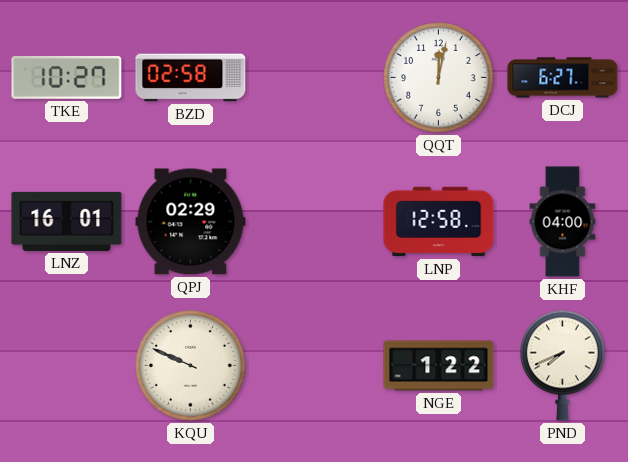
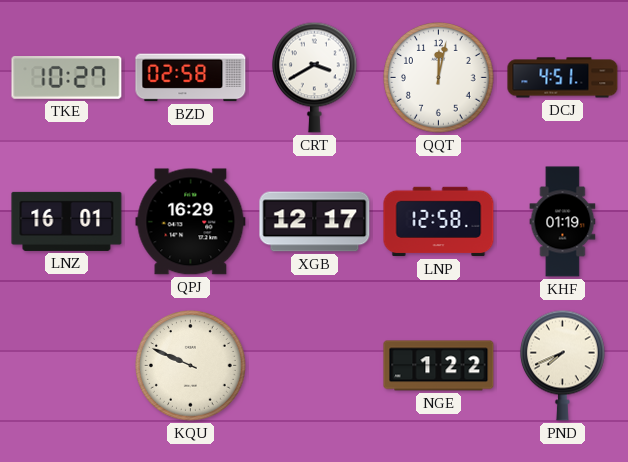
CRT: none -> 3:40 (314, 77)
DCJ: 6:27 -> 4:51 (563, 78)
QPJ: 02:29 -> 16:29 (191, 222)
XGB: none -> 12:17 (315, 222)
KHF: 04:00 -> 01:19 (563, 222)
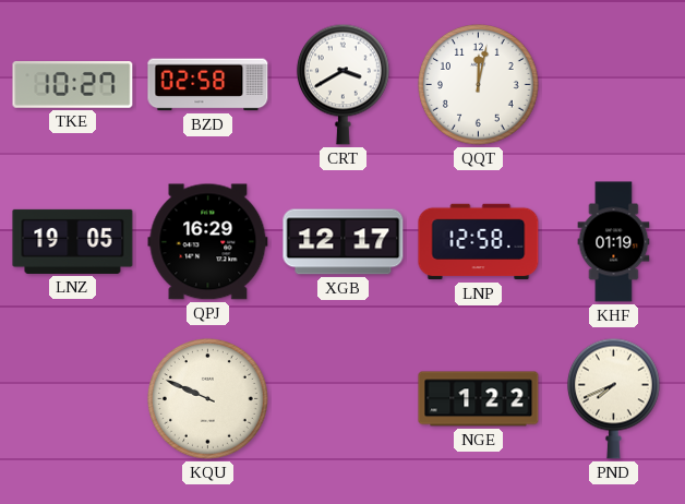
DCJ: 4:51 -> none (563, 78)
LNZ: 16:01 -> 19:05 (73, 241)
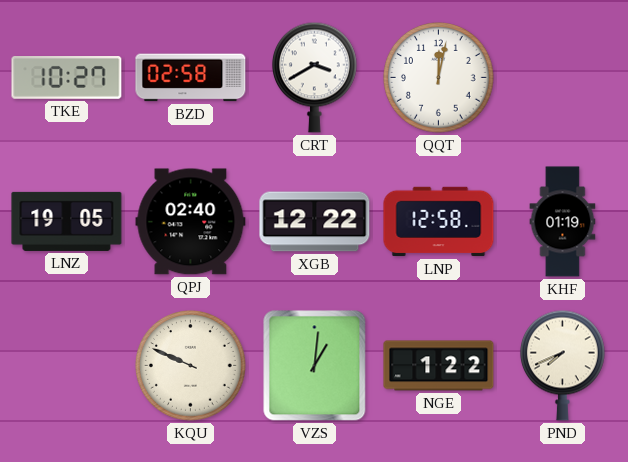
QPJ: 16:29 -> 02:40 (191, 222)
XGB: 12:17 -> 12:22 (315, 222)
VZS: none -> 1:01 (315, 366)
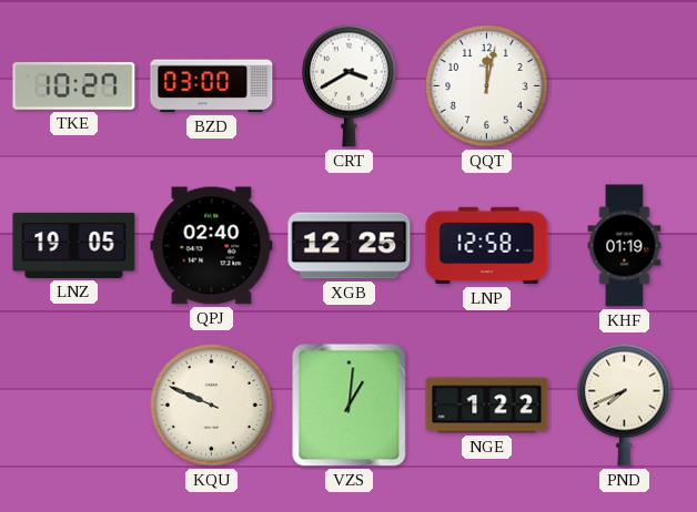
BZD: 02:58 -> 03:00 (212, 86)
XGB: 12:22 -> 12:25 (350, 246)
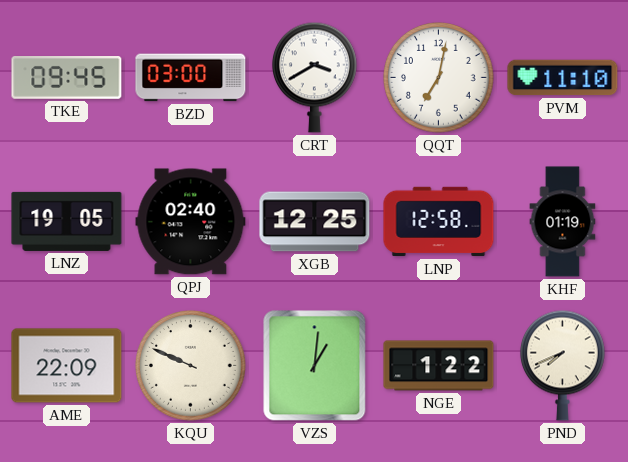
TKE: 10:27 -> 09:45 (67, 78)
QQT: 12:02 -> 7:02 (439, 78)
PVM: none -> 11:10 (563, 78)
AME: none -> 22:09 (67, 366)
